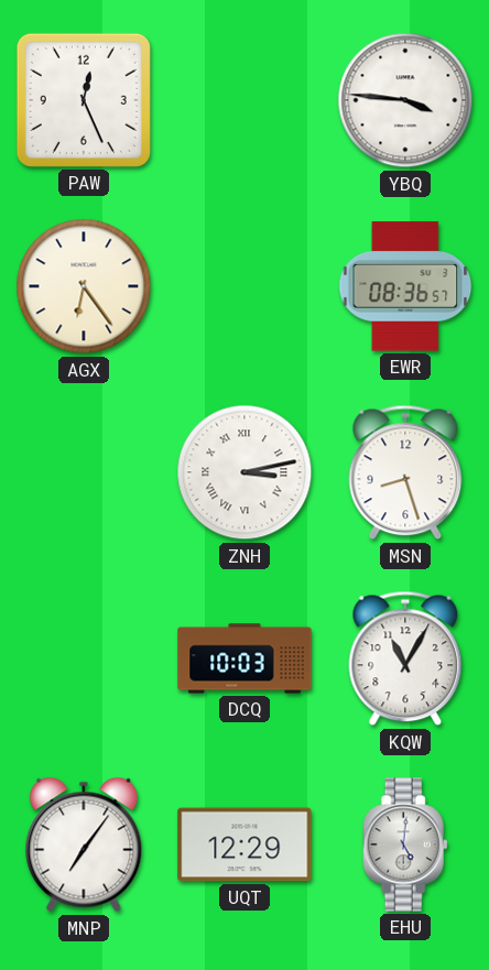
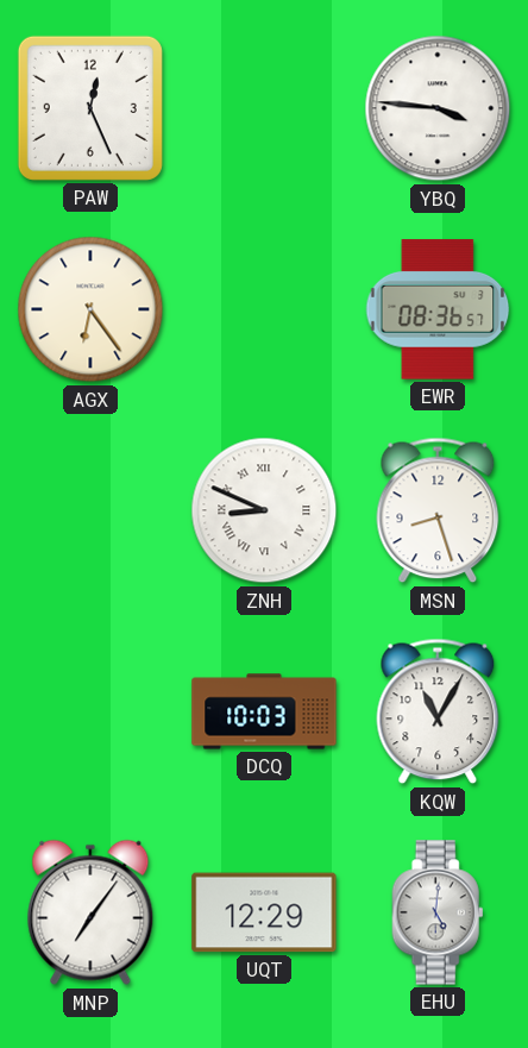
ZNH: 3:13 -> 8:49 (264, 510)
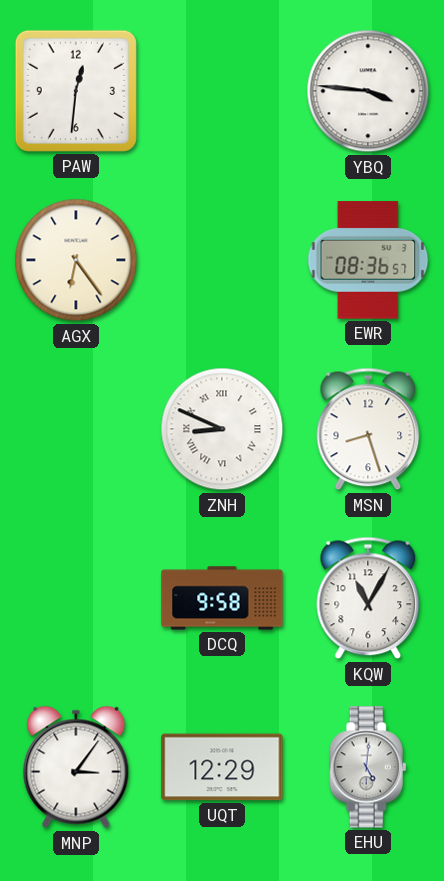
PAW: 12:26 -> 12:31 (76, 91)
DCQ: 10:03 -> 9:58 (222, 598)
MNP: 7:06 -> 3:06 (76, 767)
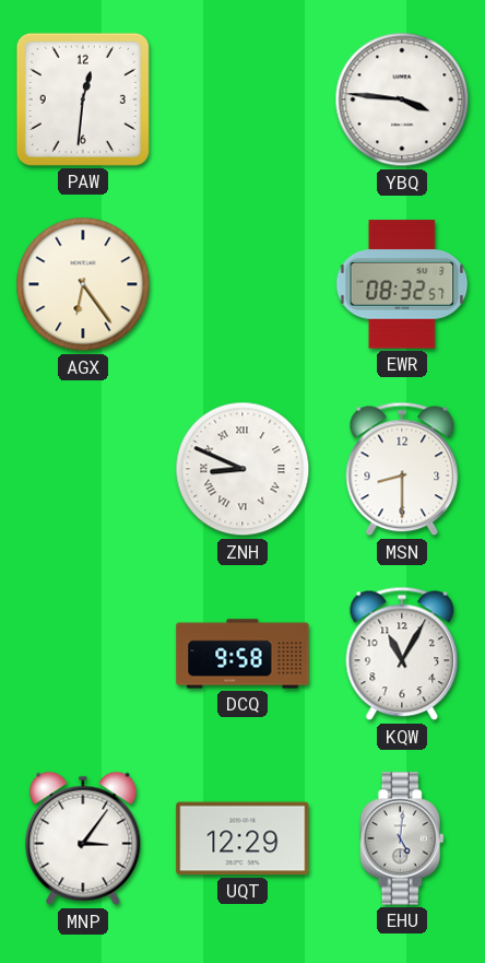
EWR: 08:36 -> 08:32 (402, 284)
MSN: 8:27 -> 8:30 (402, 469)
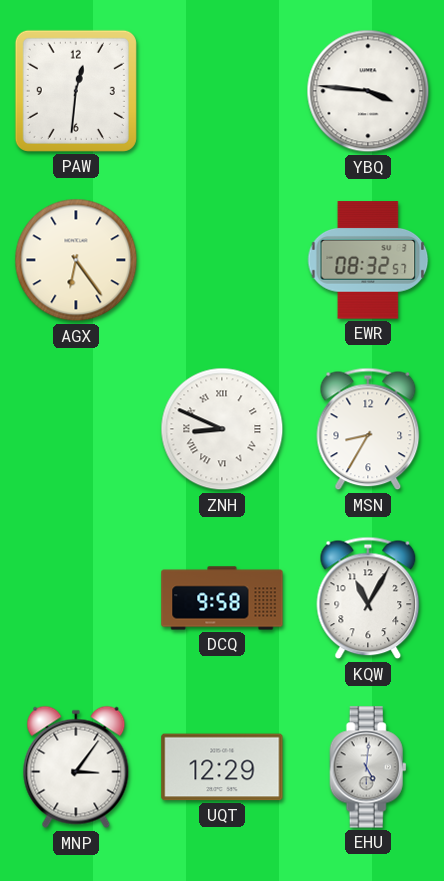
MSN: 8:30 -> 8:35 (368, 429)
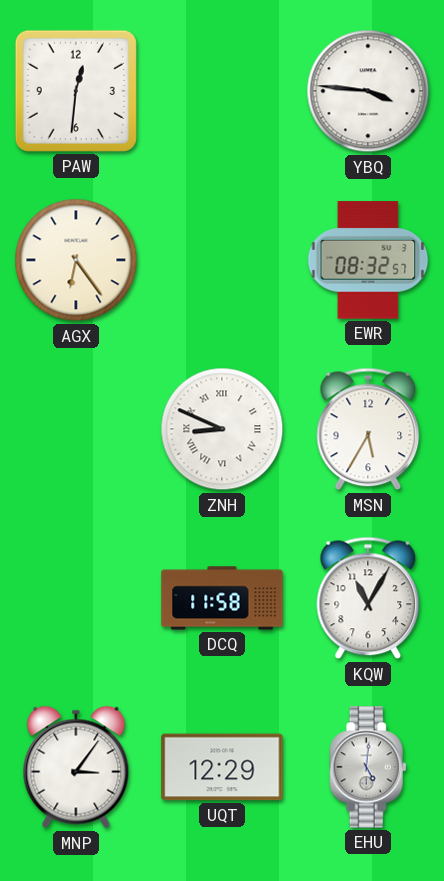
MSN: 8:35 -> 5:35 (368, 429)
DCQ: 9:58 -> 11:58 (222, 598)
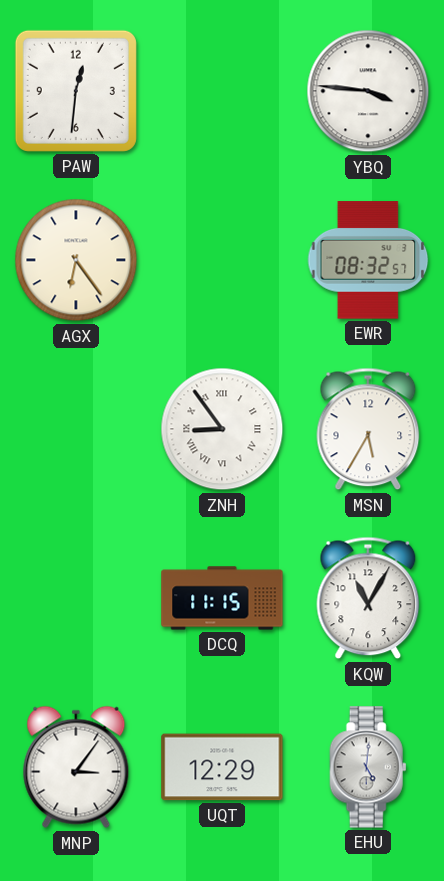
ZNH: 8:49 -> 8:54 (222, 429)
DCQ: 11:58 -> 11:15 (222, 598)
